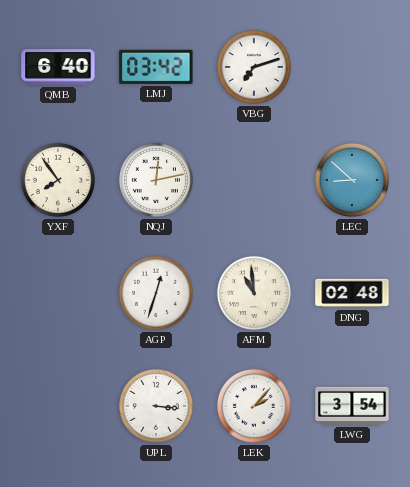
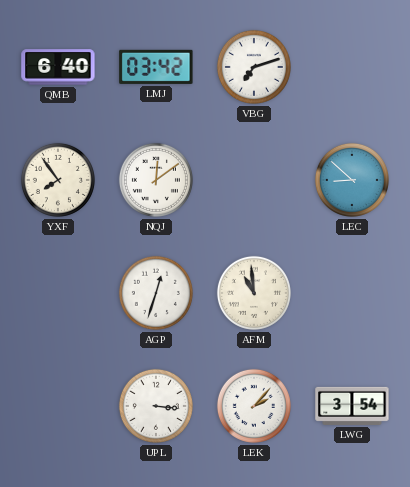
NQJ: 12:13 -> 12:09 (156, 180)
DNG: 02:48 -> none (352, 293)
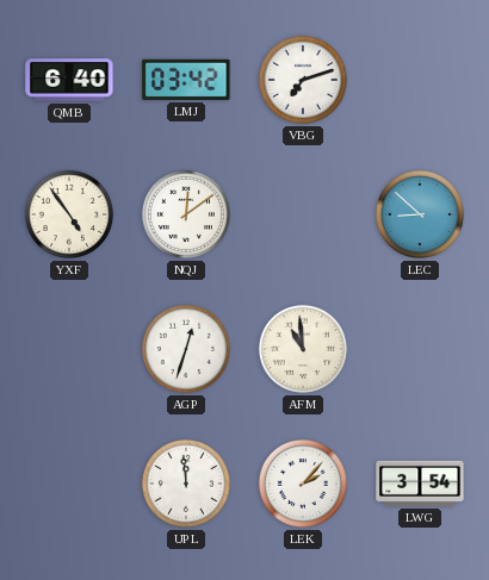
YXF: 7:54 -> 4:54 (69, 214)
UPL: 3:16 -> 11:59 (186, 484)
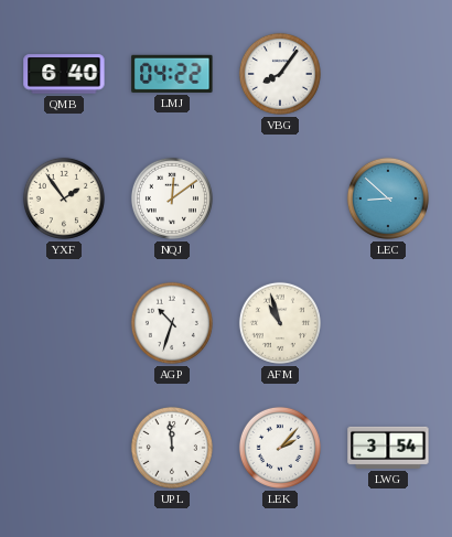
LMJ: 03:42 -> 04:22 (172, 74)
VBG: 7:12 -> 8:06 (280, 74)
YXF: 4:54 -> 1:54 (64, 198)
AGP: 12:33 -> 10:33 (172, 323)
AFM: 10:59 -> 10:57 (280, 323)
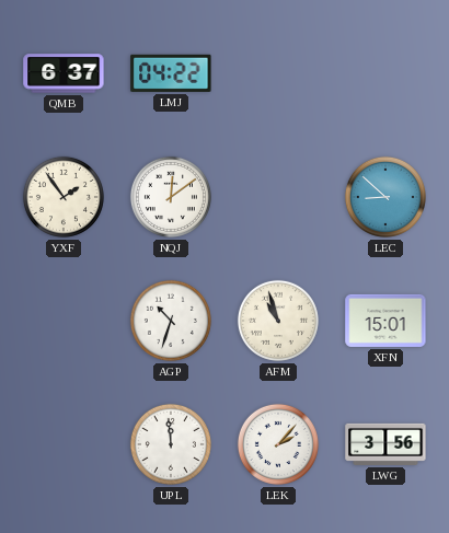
QMB: 6:40 -> 6:37 (64, 73)
VBG: 8:06 -> none (280, 74)
XFN: none -> 15:01 (385, 321)
LWG: 3:54 -> 3:56 (385, 444)
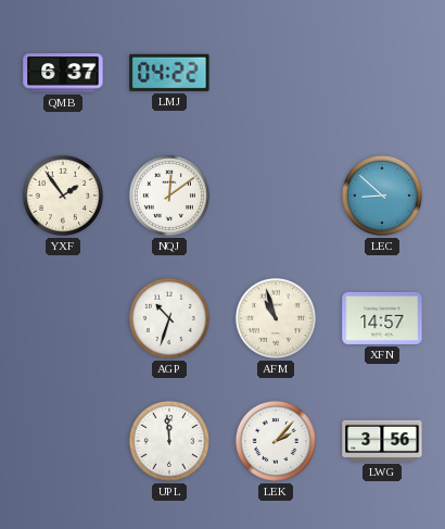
XFN: 15:01 -> 14:57 (382, 318)
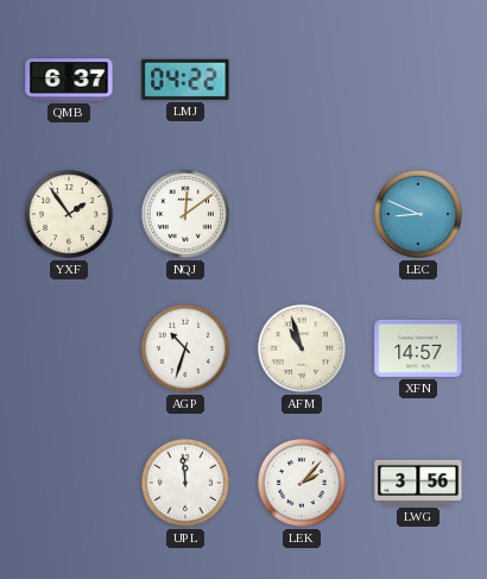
LEC: 8:52 -> 8:49 (418, 214)
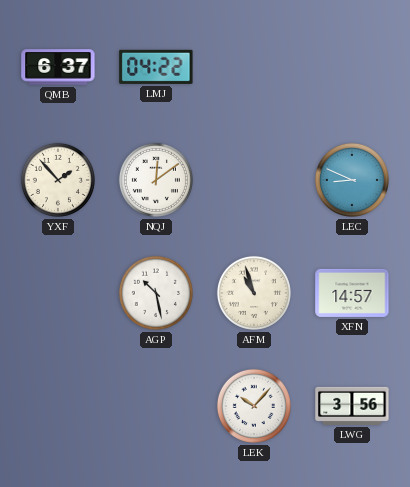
YXF: 1:54 -> 1:53 (58, 180)
AGP: 10:33 -> 10:28 (156, 293)
UPL: 11:59 -> none (185, 483)
LEK: 2:07 -> 10:07 (254, 406)
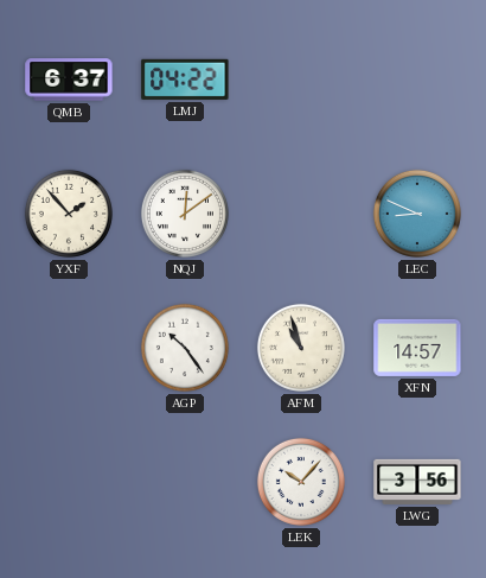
AGP: 10:28 -> 10:24 (185, 348)
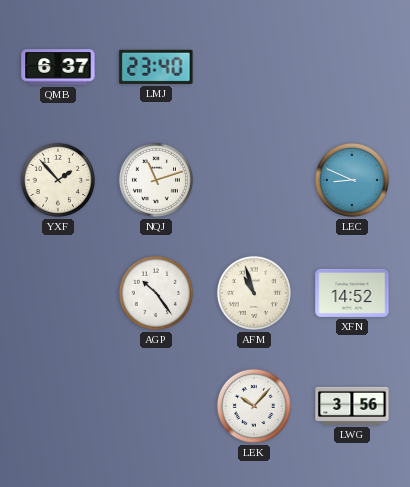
LMJ: 04:22 -> 23:40 (156, 67)
NQJ: 12:09 -> 11:12 (156, 180)
XFN: 14:57 -> 14:52 (352, 293)
